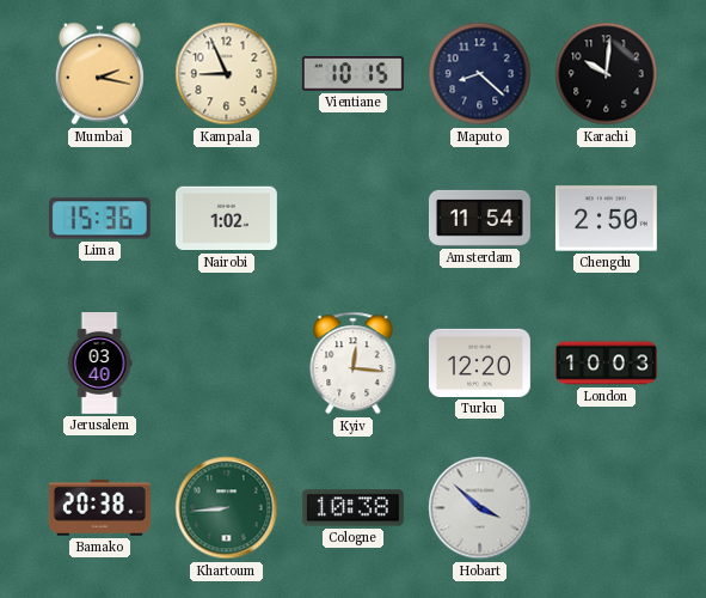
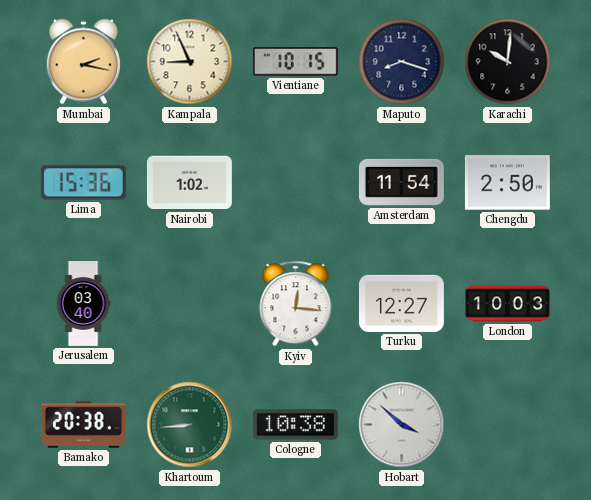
Maputo: 8:22 -> 8:18 (402, 62)
Turku: 12:20 -> 12:27 (401, 303)
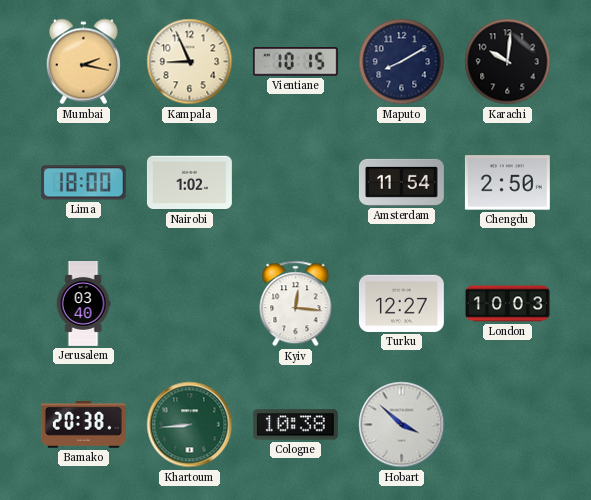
Maputo: 8:18 -> 8:10 (402, 62)
Lima: 15:36 -> 18:00 (83, 183)
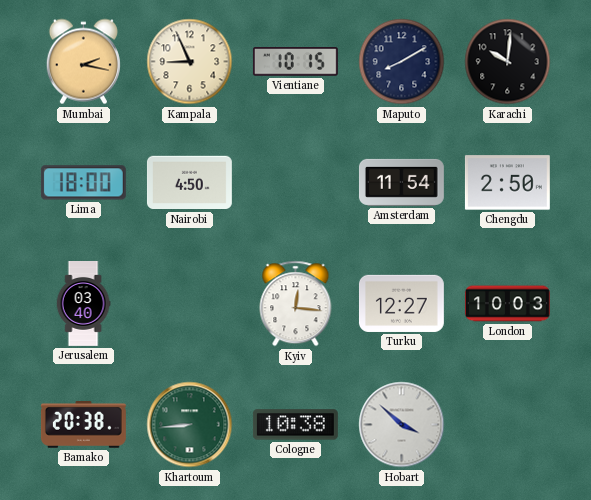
Nairobi: 1:02 -> 4:50 (189, 183)
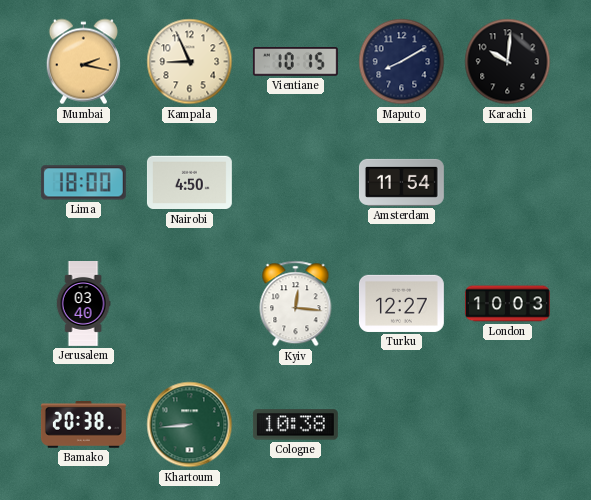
Chengdu: 2:50 -> none (507, 183)
Hobart: 3:52 -> none (402, 425)
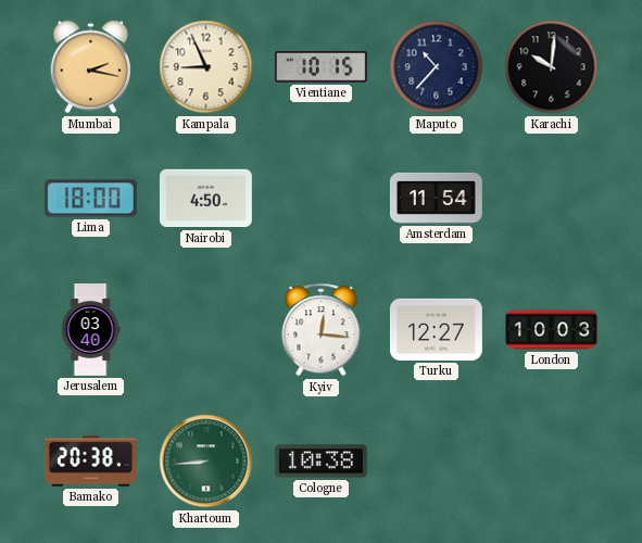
Maputo: 8:10 -> 10:37 (437, 67)
